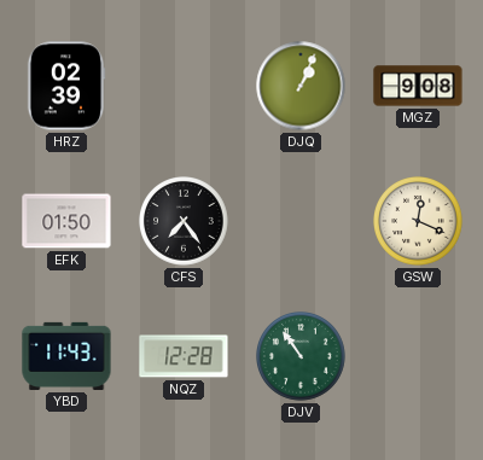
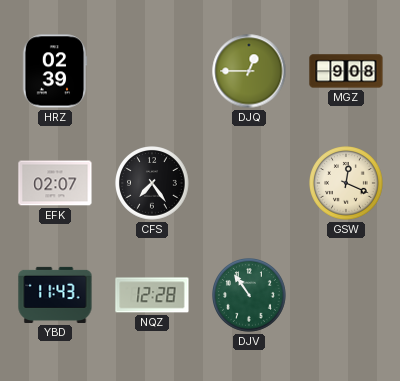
DJQ: 1:04 -> 12:45 (249, 71)
EFK: 01:50 -> 02:07 (55, 183)
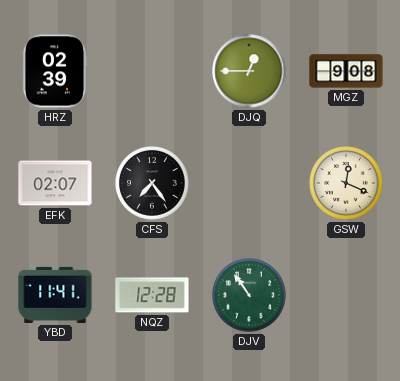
YBD: 11:43 -> 11:41 (55, 295)
